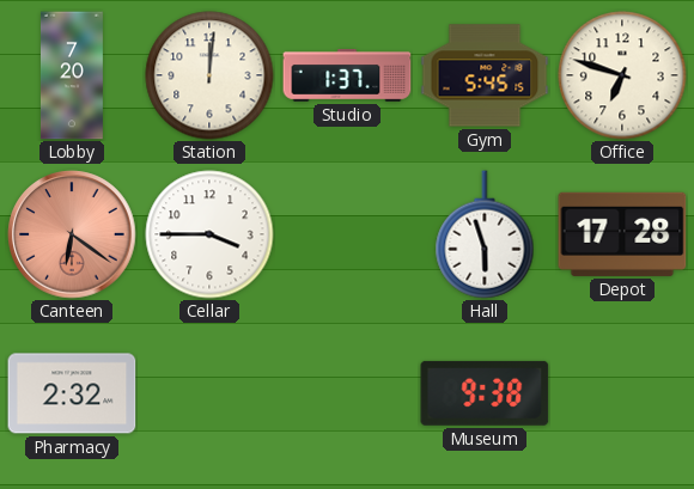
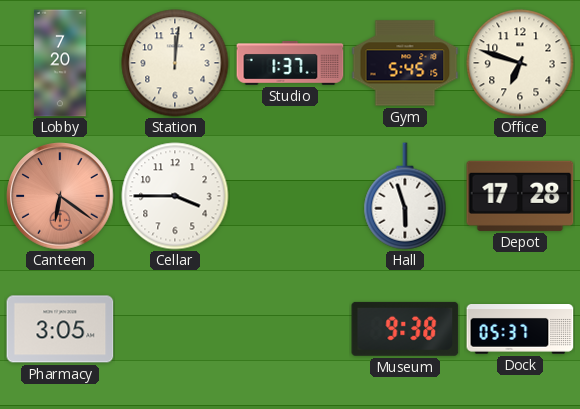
Pharmacy: 2:32 -> 3:05 (60, 329)
Dock: none -> 05:37 (520, 329)
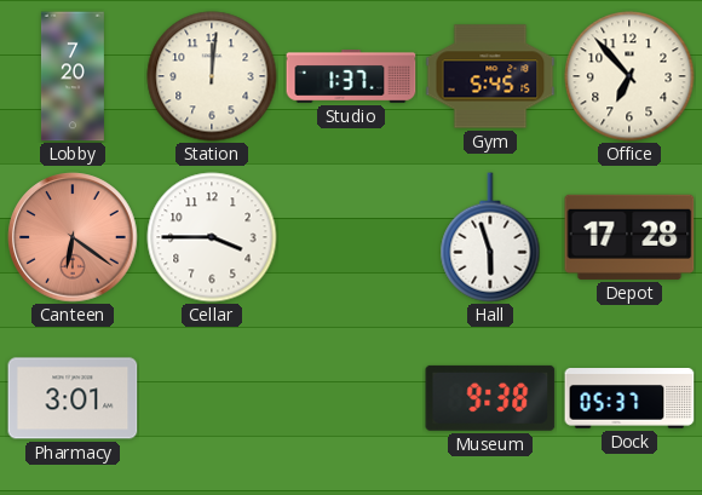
Office: 6:48 -> 6:53 (629, 76)
Pharmacy: 3:05 -> 3:01 (73, 398)
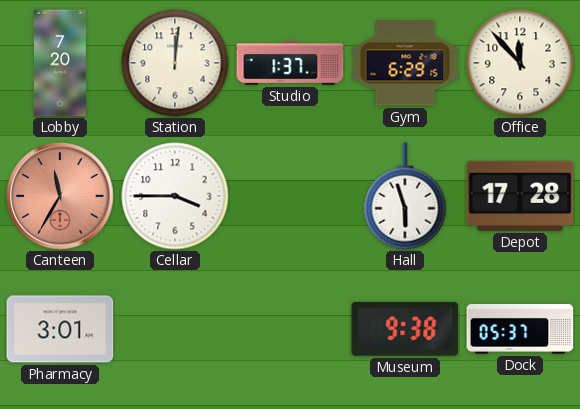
Gym: 5:45 -> 6:29 (405, 63)
Office: 6:53 -> 11:53 (520, 63)
Canteen: 6:21 -> 11:35 (60, 196)
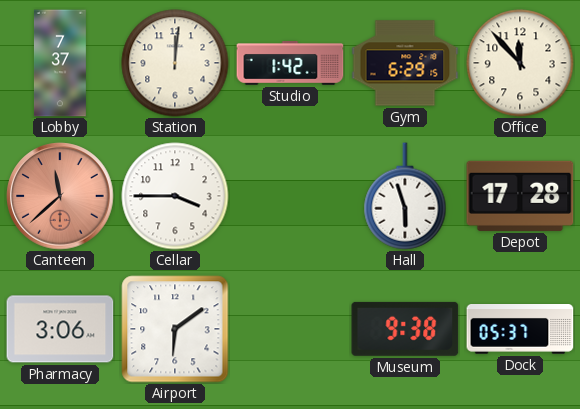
Lobby: 7:20 -> 7:37 (60, 63)
Studio: 1:37 -> 1:42 (290, 63)
Canteen: 11:35 -> 11:38 (60, 196)
Pharmacy: 3:01 -> 3:06 (60, 329)
Airport: none -> 6:09 (175, 329)
